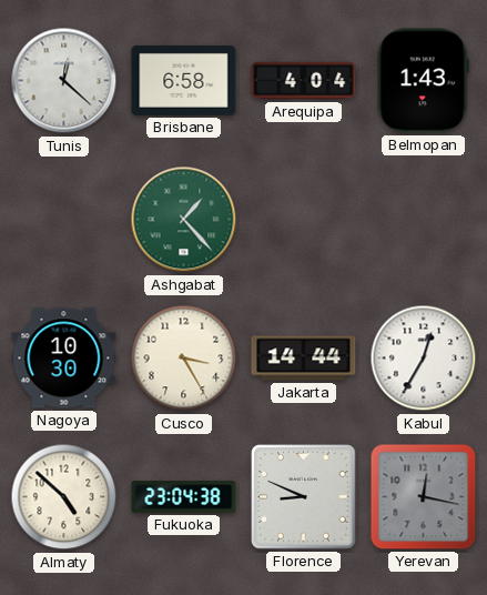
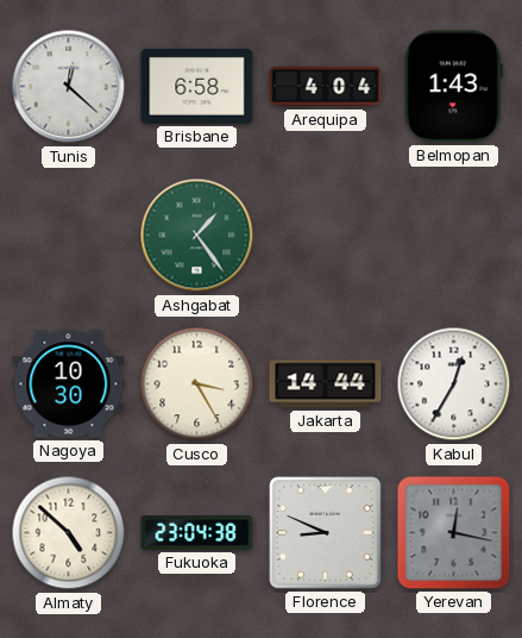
Ashgabat: 1:23 -> 1:24 (197, 236)
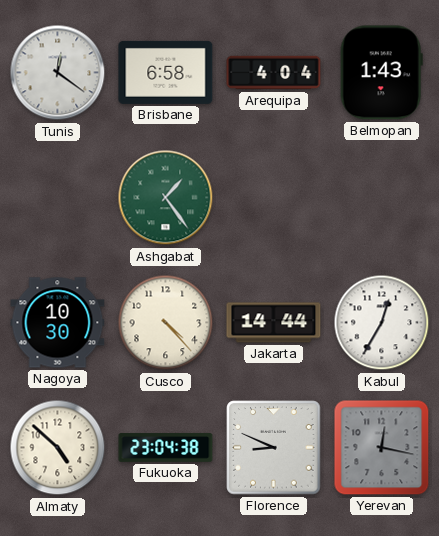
Tunis: 12:22 -> 12:21 (58, 73)
Cusco: 3:25 -> 4:23 (166, 323)
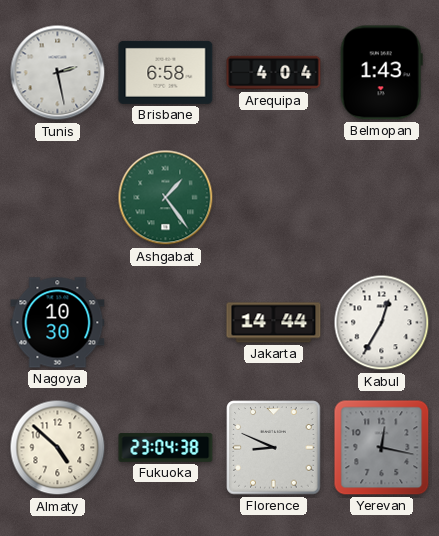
Tunis: 12:21 -> 2:28 (58, 73)
Cusco: 4:23 -> none (166, 323)
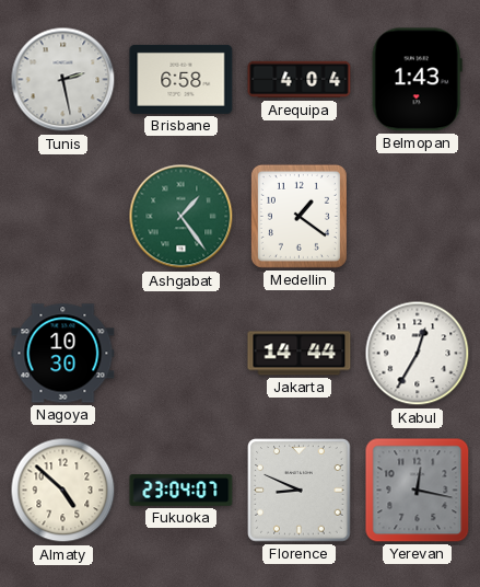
Medellin: none -> 1:21 (298, 216)
Fukuoka: 23:04:38 -> 23:04:07 (182, 491)
